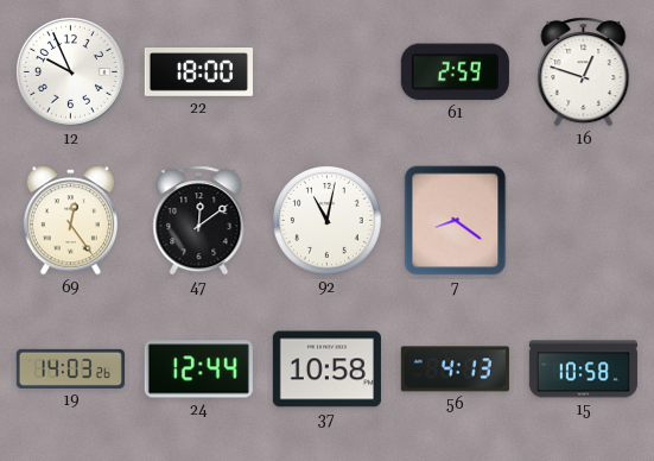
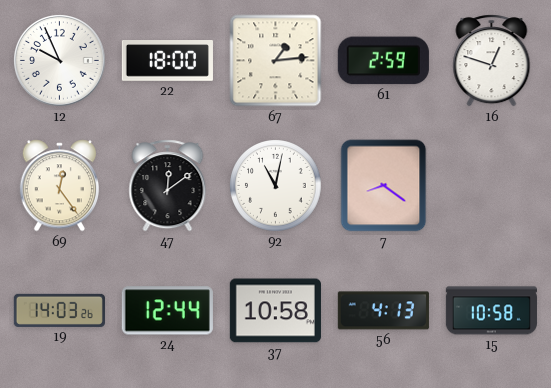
67: none -> 1:14 (276, 61)
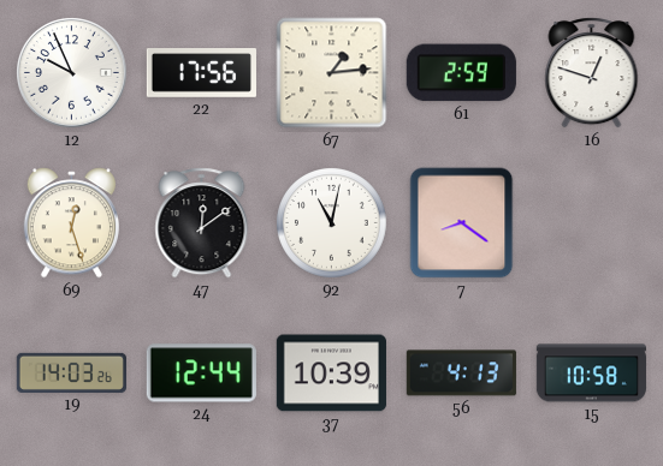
22: 18:00 -> 17:56 (201, 73)
69: 12:24 -> 12:27 (71, 223)
37: 10:58 -> 10:39 (331, 374)
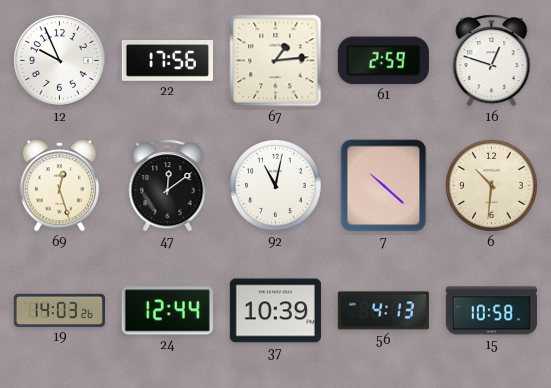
7: 8:21 -> 10:22 (384, 186)
6: none -> 10:31 (492, 186)
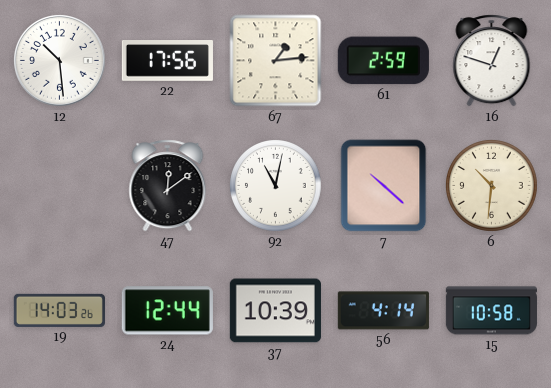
12: 9:56 -> 10:29 (59, 60)
69: 12:27 -> none (59, 186)
56: 4:13 -> 4:14 (383, 311)
